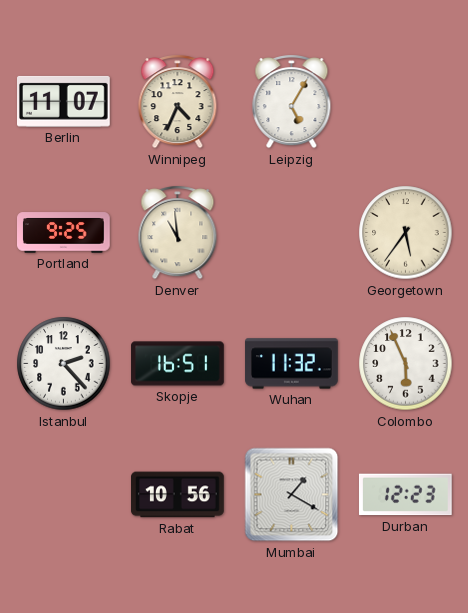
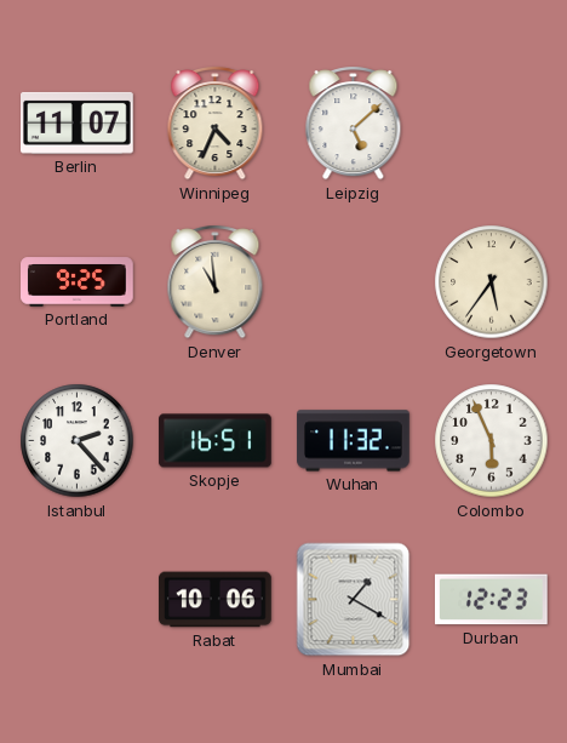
Leipzig: 5:05 -> 5:08 (354, 124)
Rabat: 10:56 -> 10:06 (216, 600)
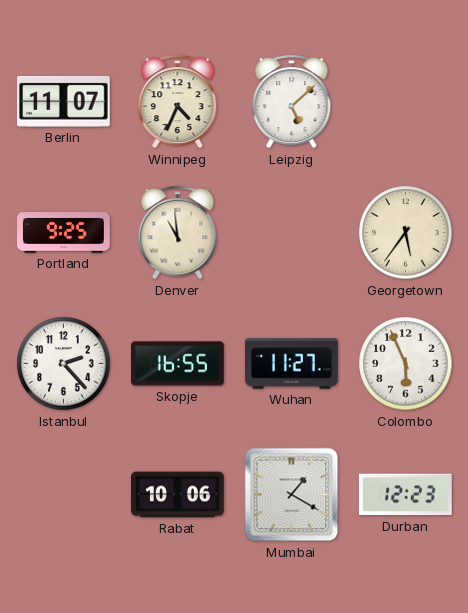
Skopje: 16:51 -> 16:55 (178, 364)
Wuhan: 11:32 -> 11:27 (292, 364)
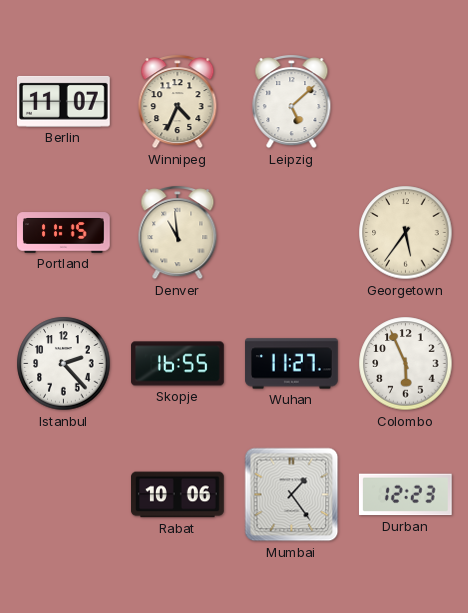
Portland: 9:25 -> 11:15 (64, 233)
Mumbai: 1:20 -> 1:24 (292, 495)
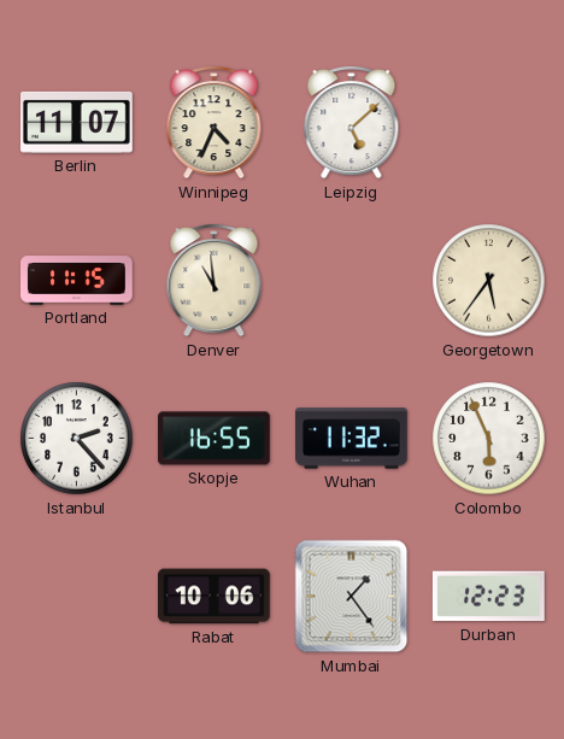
Wuhan: 11:27 -> 11:32 (352, 439)
